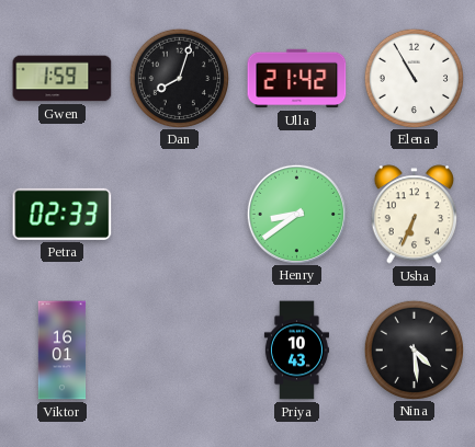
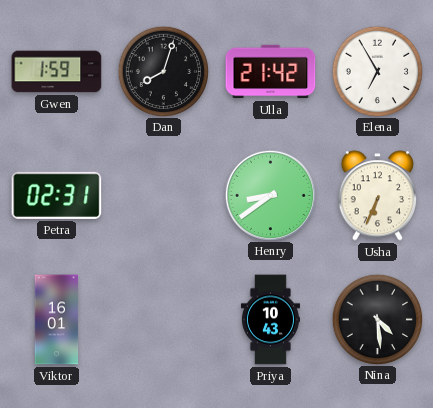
Elena: 10:55 -> 6:55 (377, 71)
Petra: 02:33 -> 02:31 (57, 195)
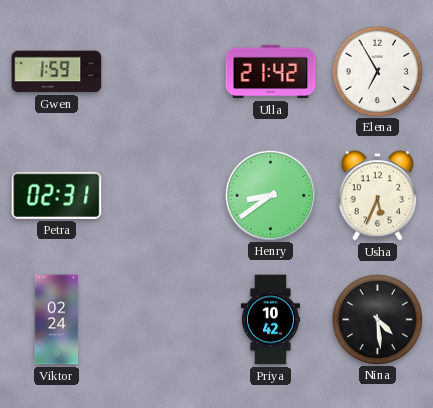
Dan: 8:03 -> none (163, 71)
Usha: 6:34 -> 5:34 (377, 196)
Viktor: 16:01 -> 02:24 (57, 320)
Priya: 10:43 -> 10:42 (270, 320)
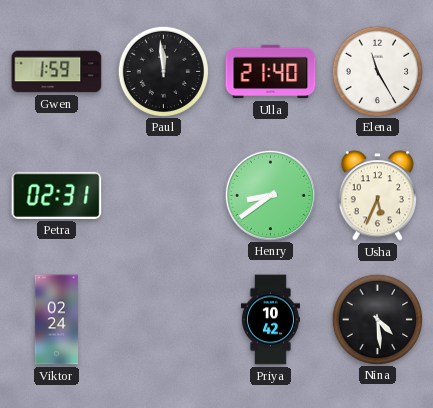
Paul: none -> 11:59 (163, 71)
Ulla: 21:42 -> 21:40 (271, 72)
Elena: 6:55 -> 11:25 (377, 71)
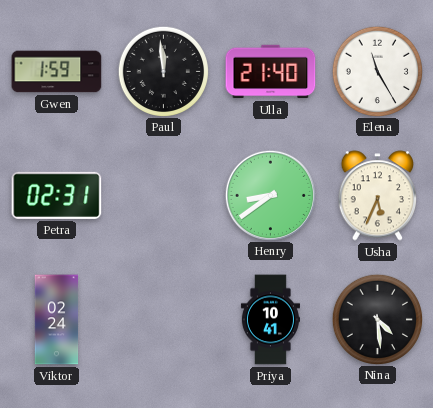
Priya: 10:42 -> 10:41 (270, 320)
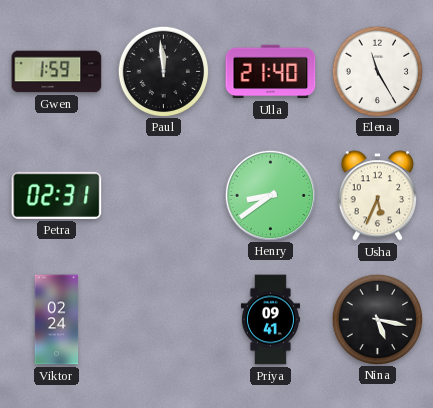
Priya: 10:41 -> 09:41 (270, 320)
Nina: 4:29 -> 5:17 (377, 319)
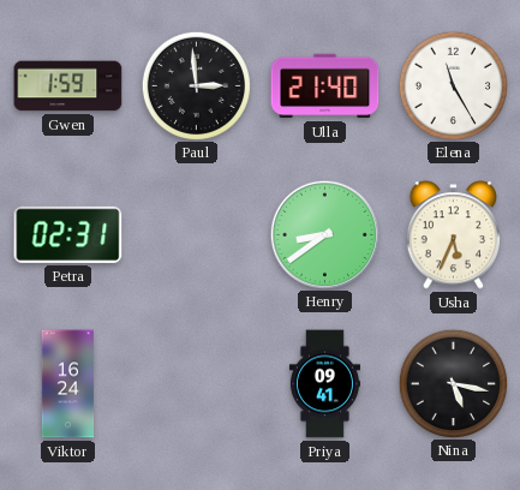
Paul: 11:59 -> 2:59 (196, 85)
Viktor: 02:24 -> 16:24 (68, 384)
